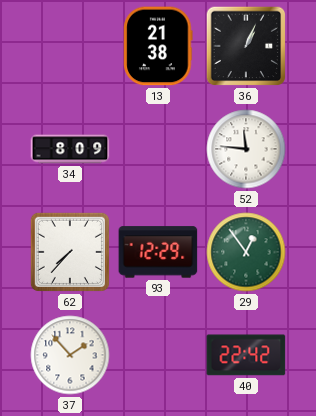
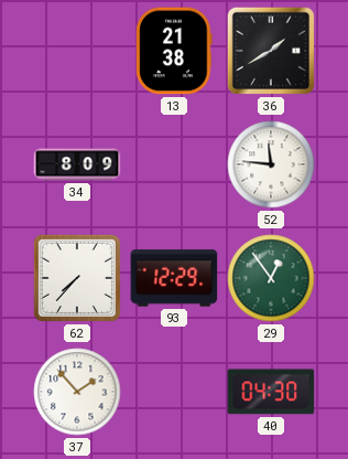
36: 1:04 -> 1:40 (271, 51)
40: 22:42 -> 04:30 (271, 392)
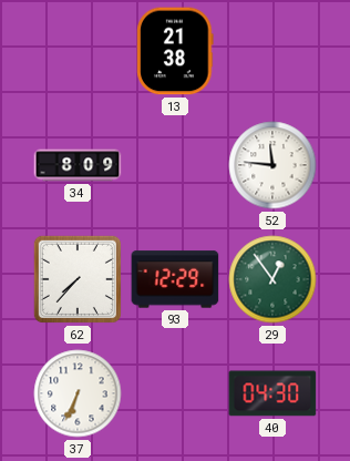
36: 1:40 -> none (271, 51)
37: 1:53 -> 6:34 (78, 393)
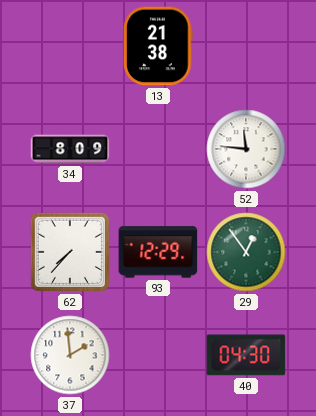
37: 6:34 -> 1:59 (70, 355)
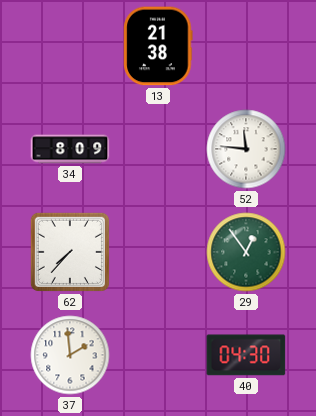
93: 12:29 -> none (158, 252)
